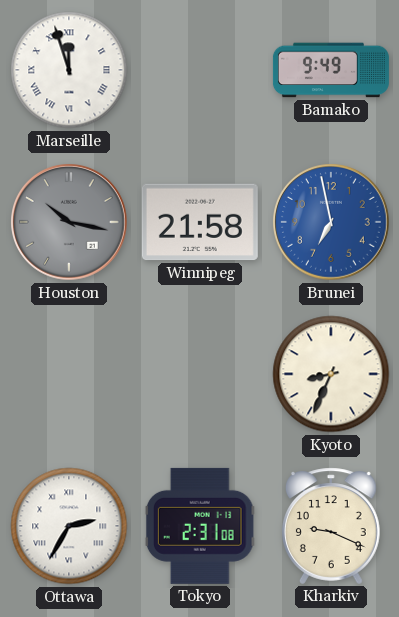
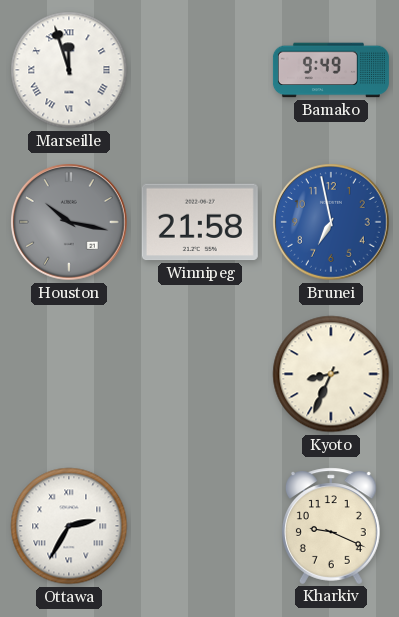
Tokyo: 2:31 -> none (200, 526)
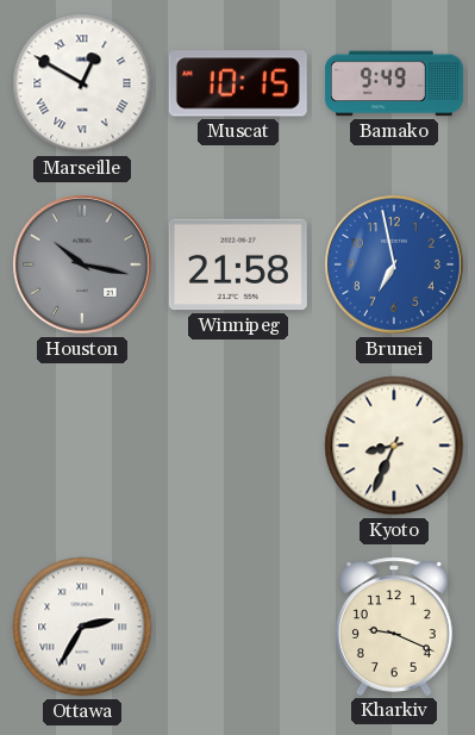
Marseille: 11:57 -> 12:50 (82, 83)
Muscat: none -> 10:15 (238, 83)
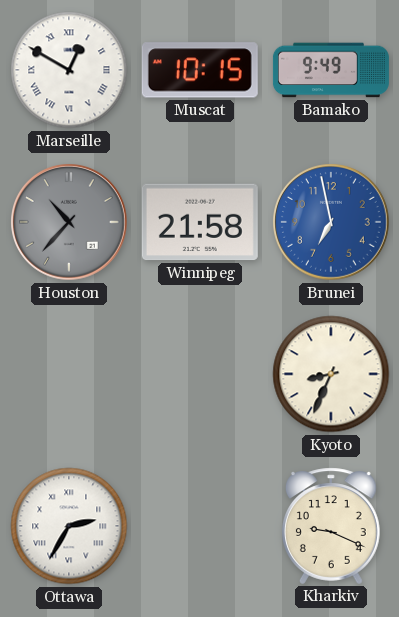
Houston: 10:17 -> 10:37 (70, 223)
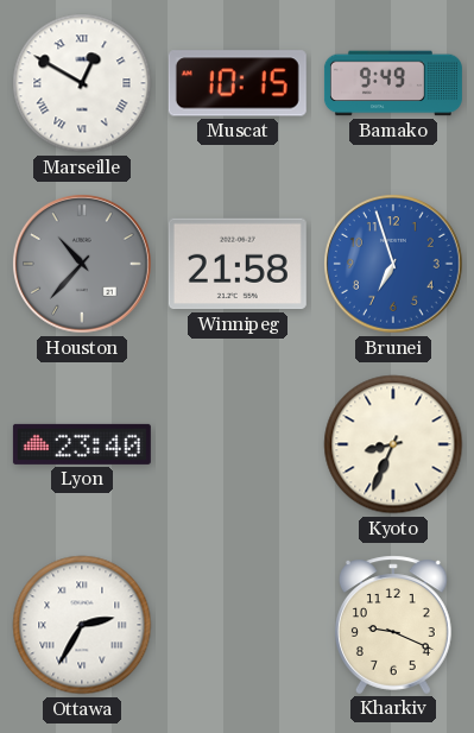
Brunei: 6:58 -> 6:57 (394, 265)
Lyon: none -> 23:40 (82, 444)
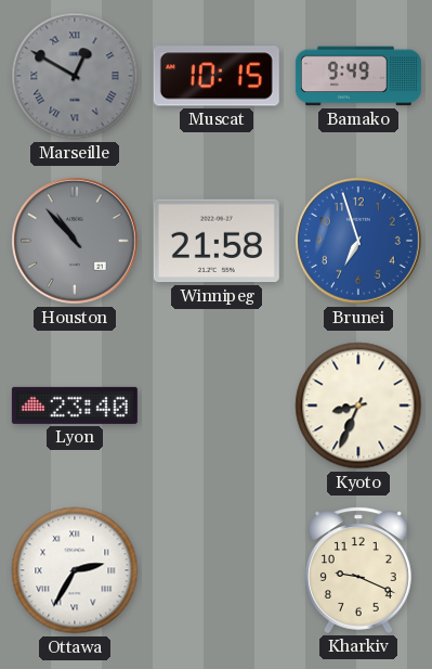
Marseille dial: white -> grey (75, 76)
Houston: 10:37 -> 10:53 (76, 242)
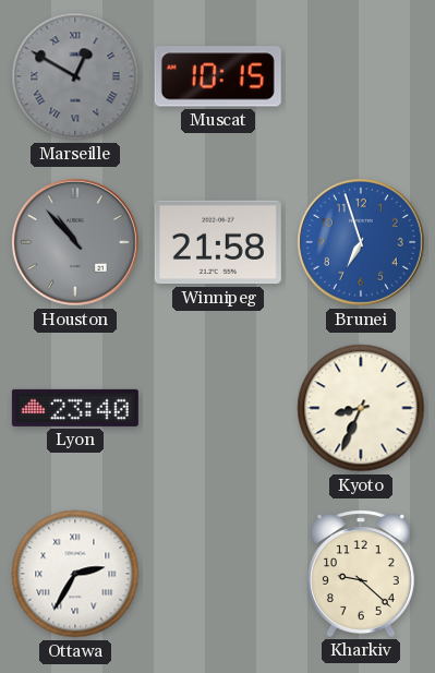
Bamako: 9:49 -> none (358, 76)
Kharkiv: 9:19 -> 9:22 (361, 574)
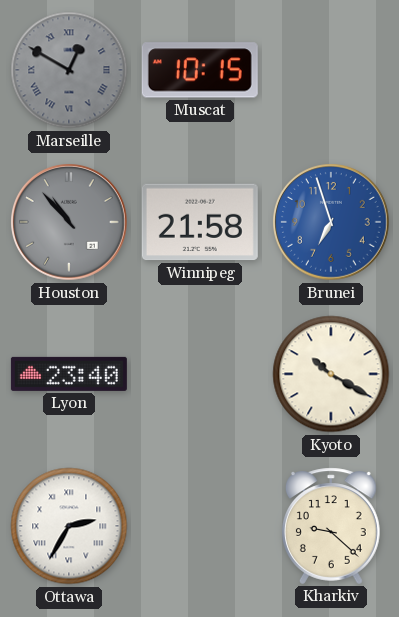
Kyoto: 8:34 -> 10:20 (331, 374)
